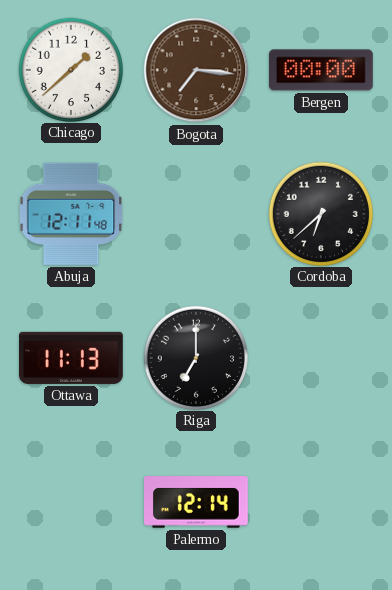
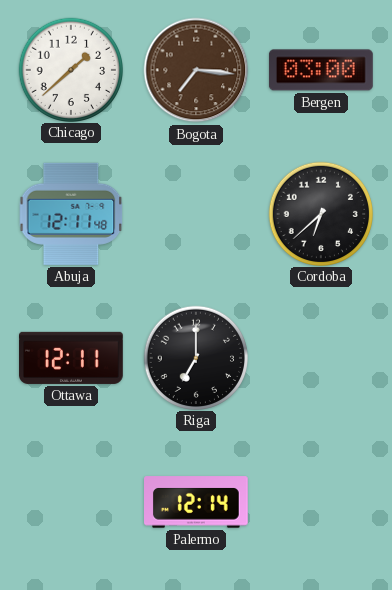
Bergen: 00:00 -> 03:00 (321, 70)
Ottawa: 11:13 -> 12:11 (72, 358)
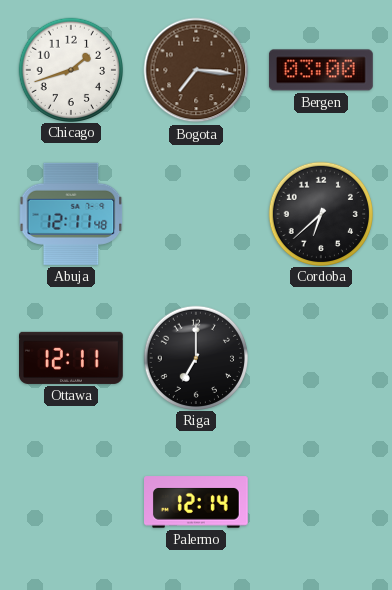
Chicago: 1:38 -> 1:42 (70, 69)
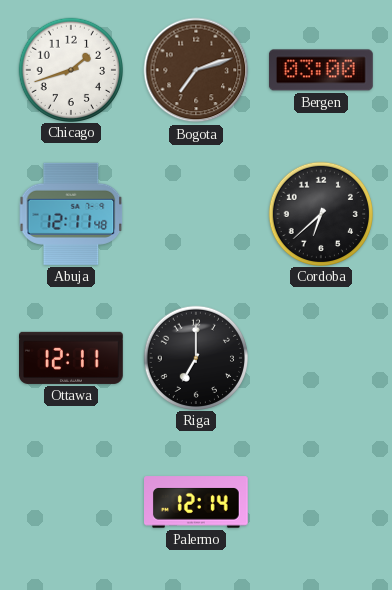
Bogota: 7:16 -> 7:12 (196, 70)
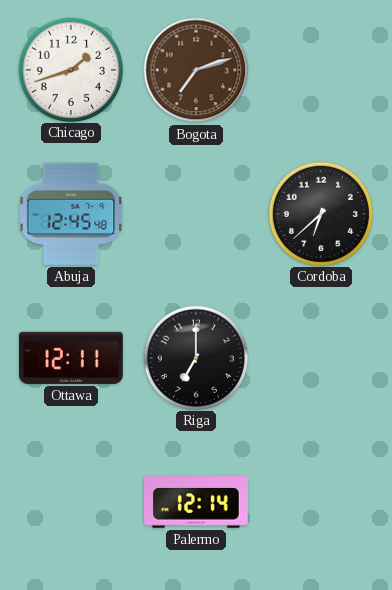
Bergen: 03:00 -> none (321, 70)
Abuja: 12:11 -> 12:45 (71, 214)
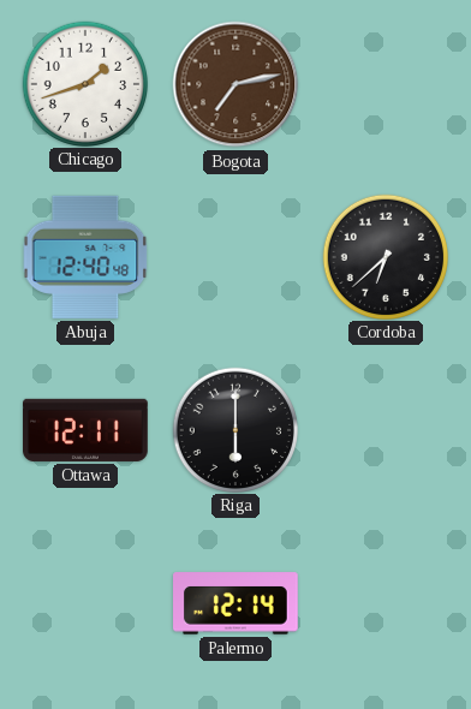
Bogota: 7:12 -> 7:13 (235, 84)
Abuja: 12:45 -> 12:40 (85, 257)
Riga: 7:00 -> 6:00 (234, 429)
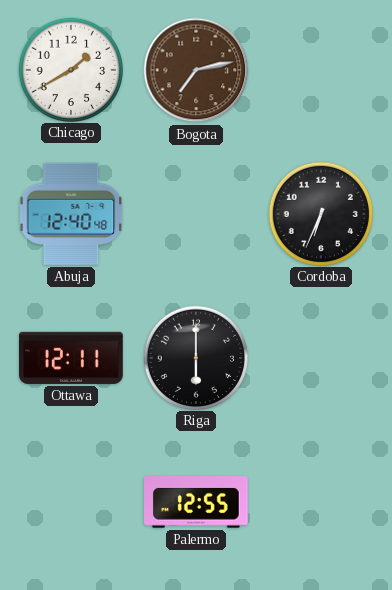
Chicago: 1:42 -> 1:40 (70, 69)
Cordoba: 6:38 -> 6:34 (320, 213)
Palermo: 12:14 -> 12:55 (197, 502)
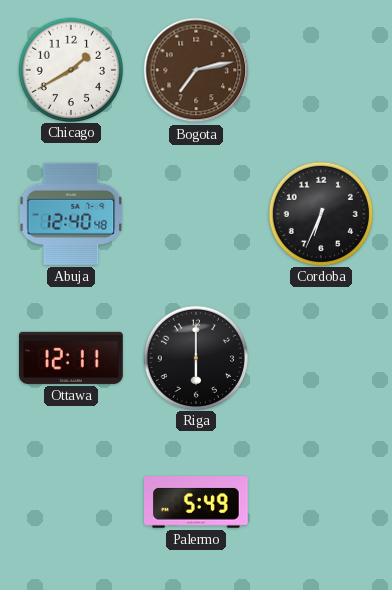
Palermo: 12:55 -> 5:49 (197, 502)
